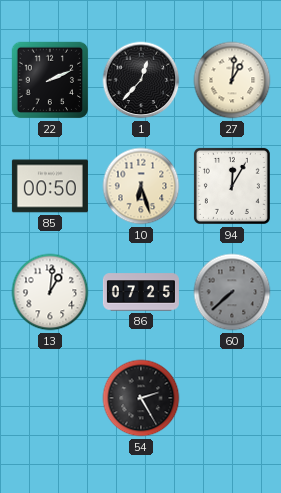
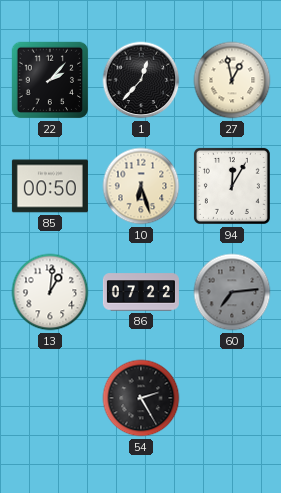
22: 2:11 -> 2:07 (50, 80)
27: 1:01 -> 12:58 (232, 80)
86: 07:25 -> 07:22 (141, 292)
60: 7:38 -> 7:14 (232, 292)
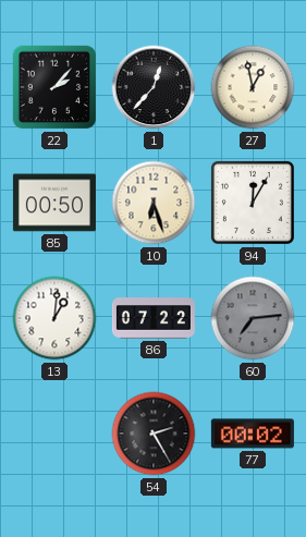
77: none -> 00:02 (253, 434)
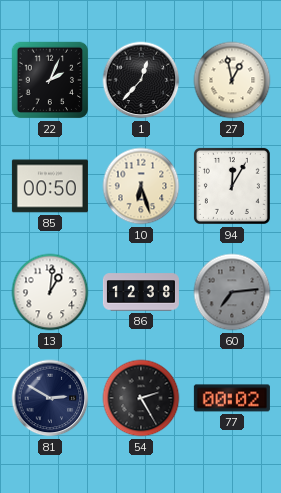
22: 2:07 -> 2:04 (50, 80)
86: 07:22 -> 12:38 (141, 292)
81: none -> 2:50 (50, 398)
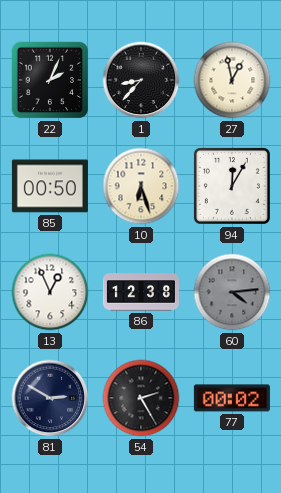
1: 12:37 -> 8:37 (141, 80)
13: 1:01 -> 12:56 (50, 292)
60: 7:14 -> 4:14 (232, 292)
